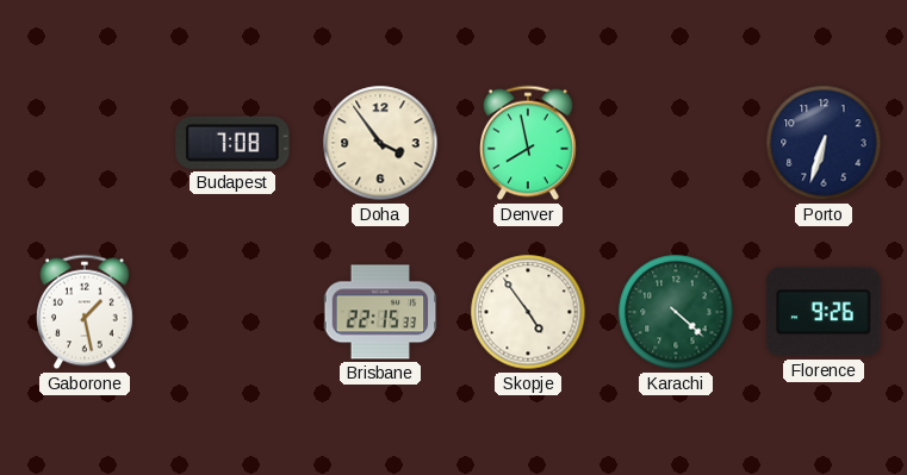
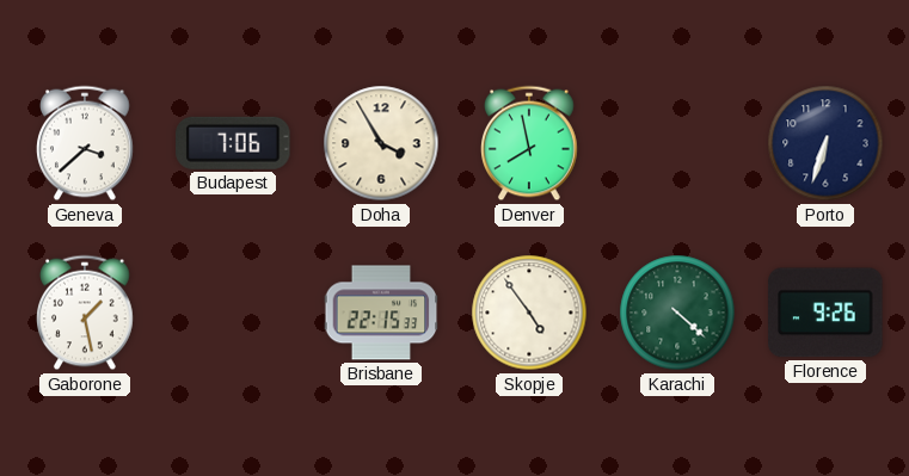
Geneva: none -> 3:38 (86, 143)
Budapest: 7:08 -> 7:06 (233, 143)
Doha: 3:54 -> 3:55 (381, 143)
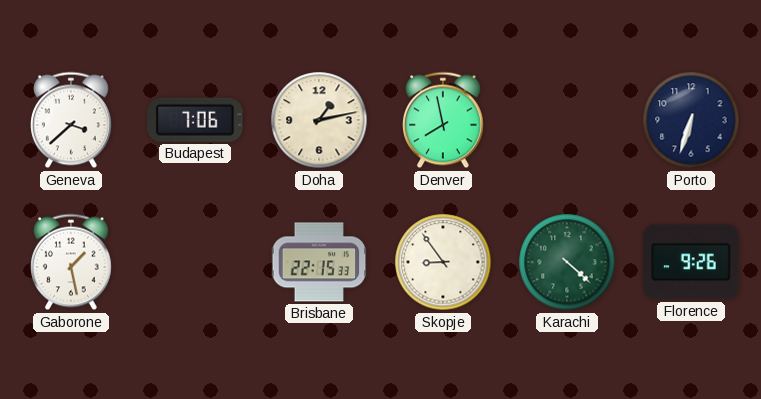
Doha: 3:55 -> 1:13 (319, 120)
Skopje: 4:54 -> 8:54 (443, 262)
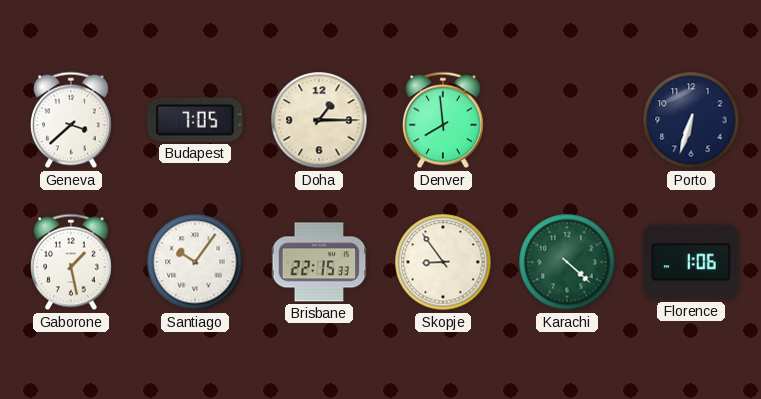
Budapest: 7:06 -> 7:05 (195, 120)
Doha: 1:13 -> 1:15 (319, 120)
Denver: 7:58 -> 7:59 (444, 120)
Santiago: none -> 10:06 (195, 262)
Florence: 9:26 -> 1:06 (691, 262)
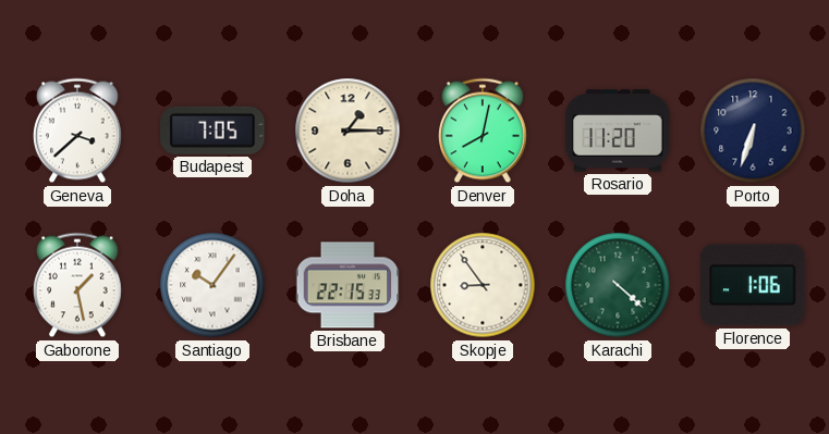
Denver: 7:59 -> 8:02 (484, 131)
Rosario: none -> 11:20 (618, 131)
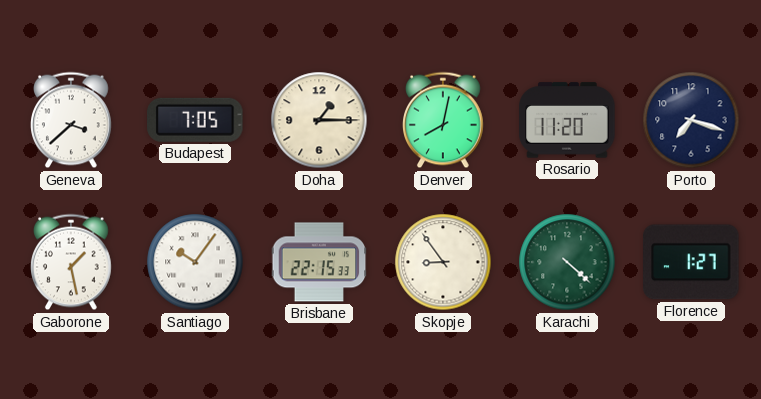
Porto: 6:33 -> 7:18 (691, 120)
Florence: 1:06 -> 1:27 (691, 262)
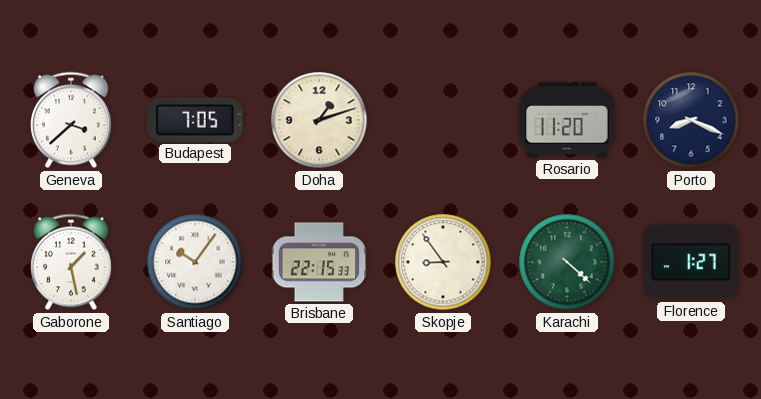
Doha: 1:15 -> 1:12 (319, 120)
Denver: 8:02 -> none (444, 120)
Porto: 7:18 -> 8:19 (691, 120)
